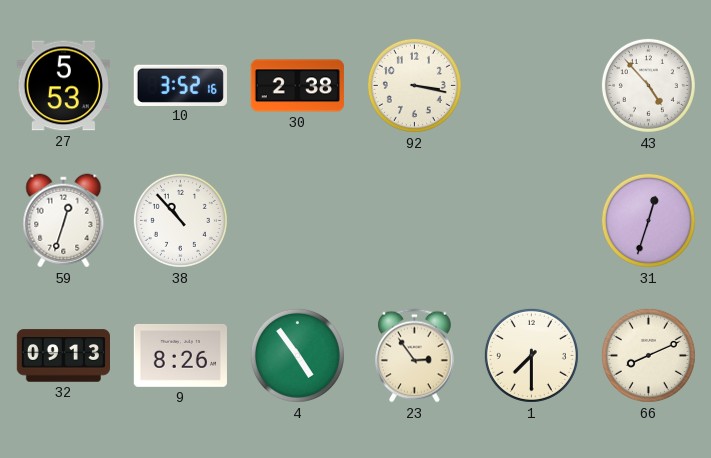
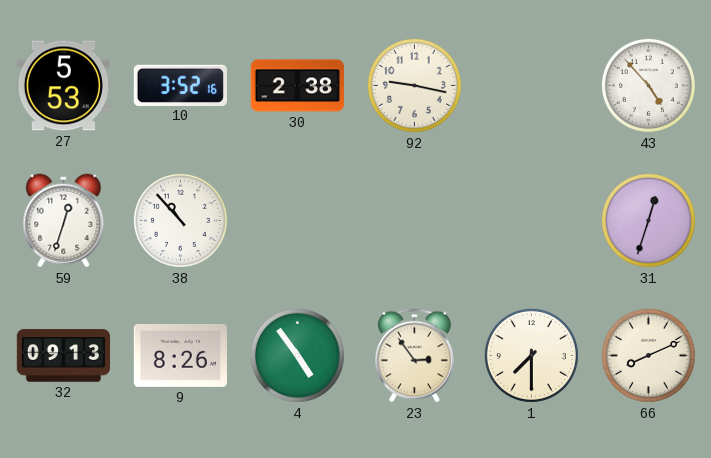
92: 3:17 -> 9:17 (414, 85)
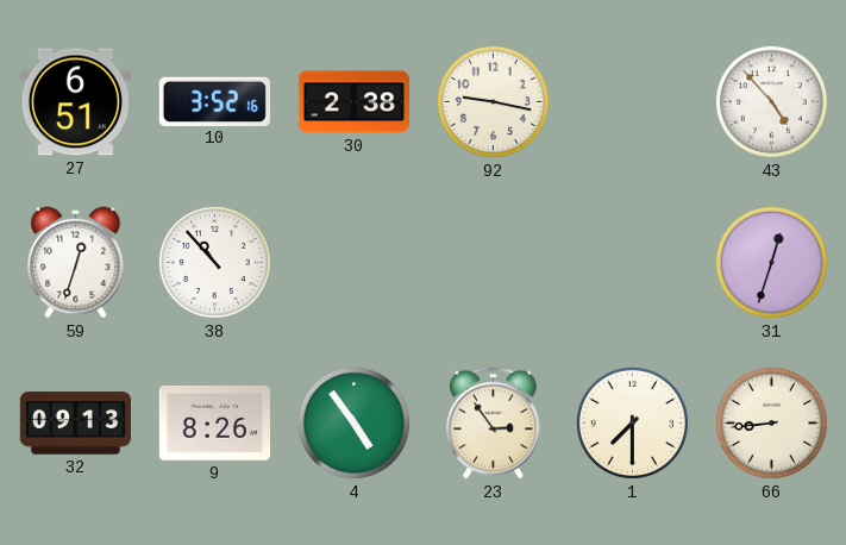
27: 5:53 -> 6:51 (75, 102)
66: 8:11 -> 8:44 (771, 422)
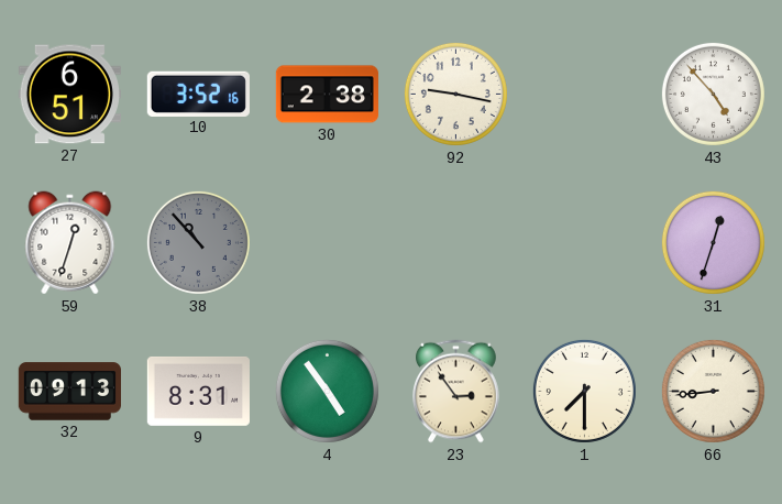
38 dial: white -> grey (198, 242)
9: 8:26 -> 8:31 (198, 391)
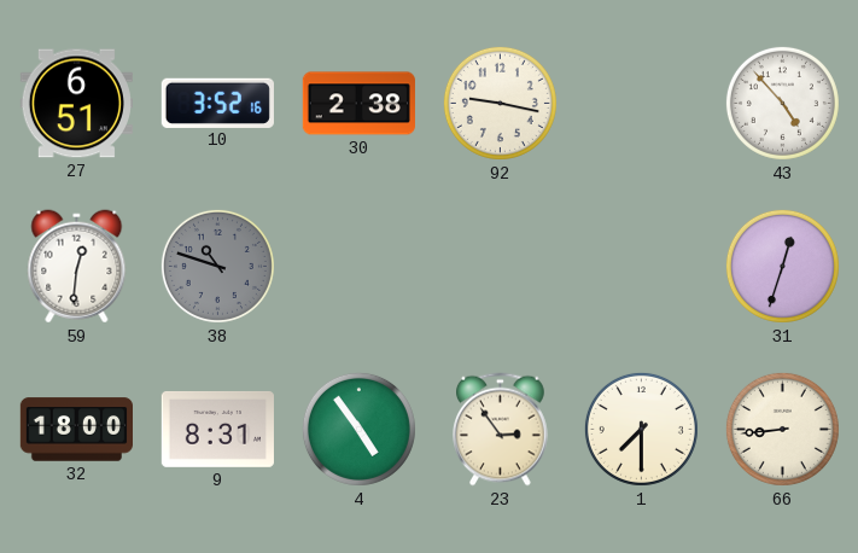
59: 12:33 -> 12:31 (77, 267)
38: 10:53 -> 10:48 (217, 266)
32: 09:13 -> 18:00 (76, 430)
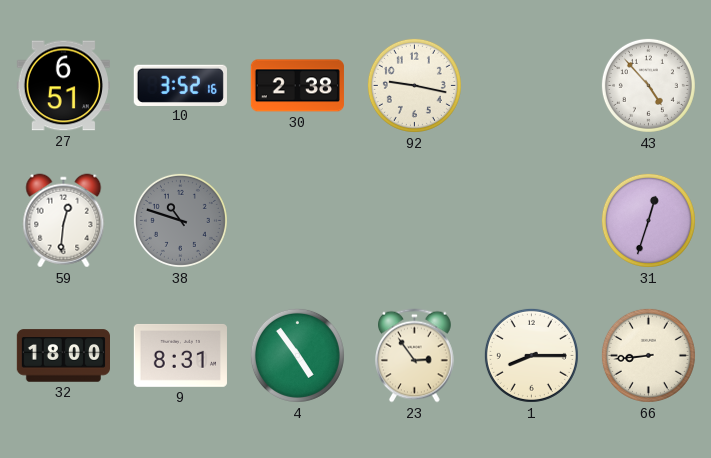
1: 7:30 -> 8:15 (531, 355)
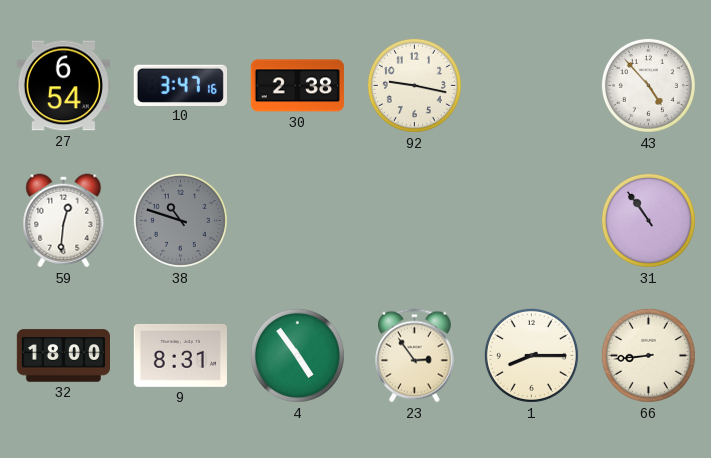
27: 6:51 -> 6:54 (63, 86)
10: 3:52 -> 3:47 (180, 85)
31: 12:33 -> 10:54 (648, 220)
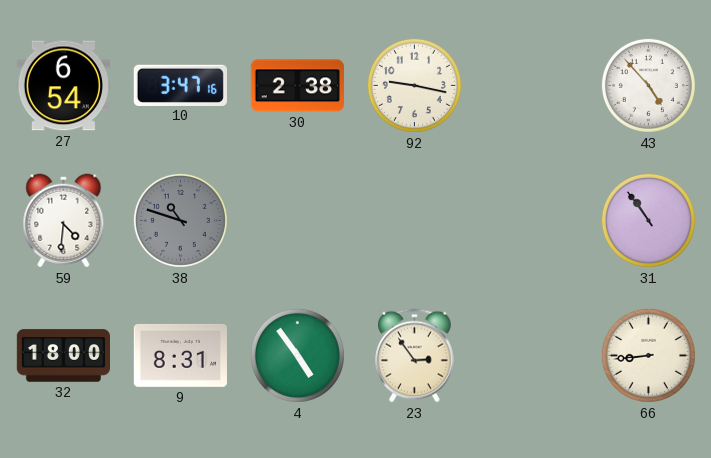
59: 12:31 -> 4:31 (64, 221)
1: 8:15 -> none (531, 355)
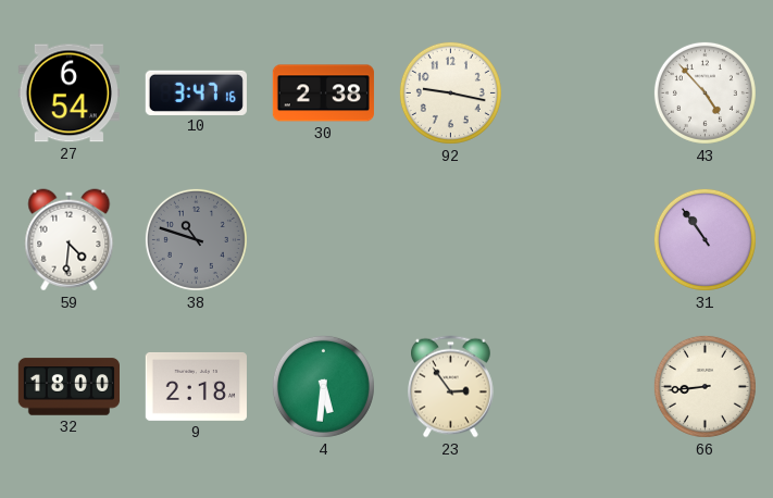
9: 8:31 -> 2:18 (196, 386)
4: 4:54 -> 5:31 (323, 386)
